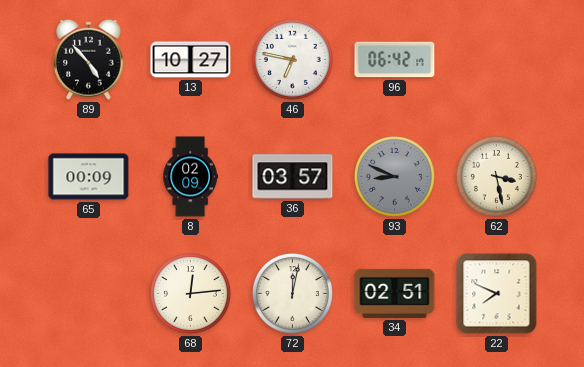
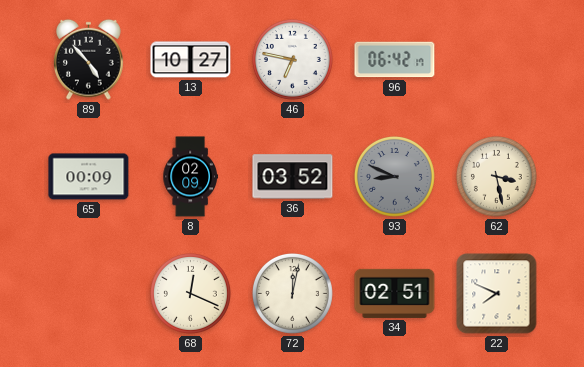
36: 03:57 -> 03:52 (293, 177)
68: 12:14 -> 12:19 (190, 293)
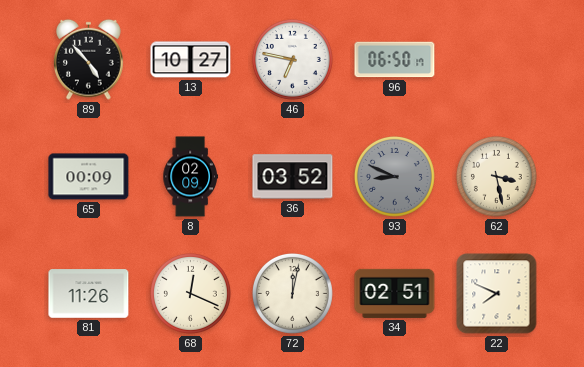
96: 06:42 -> 06:50 (395, 60)
81: none -> 11:26 (89, 294)
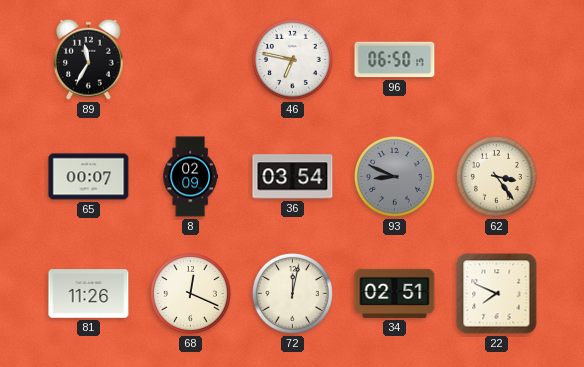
89: 4:53 -> 11:35 (89, 59)
13: 10:27 -> none (191, 60)
65: 00:09 -> 00:07 (89, 177)
36: 03:52 -> 03:54 (293, 177)
62: 3:28 -> 3:24 (496, 176)
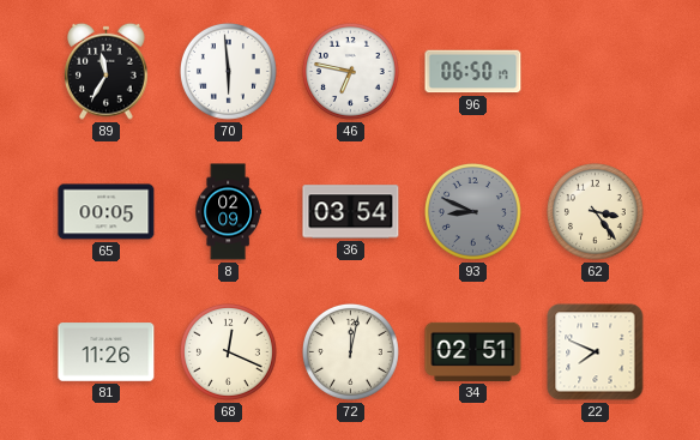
70: none -> 5:59 (228, 71)
65: 00:07 -> 00:05 (107, 212)
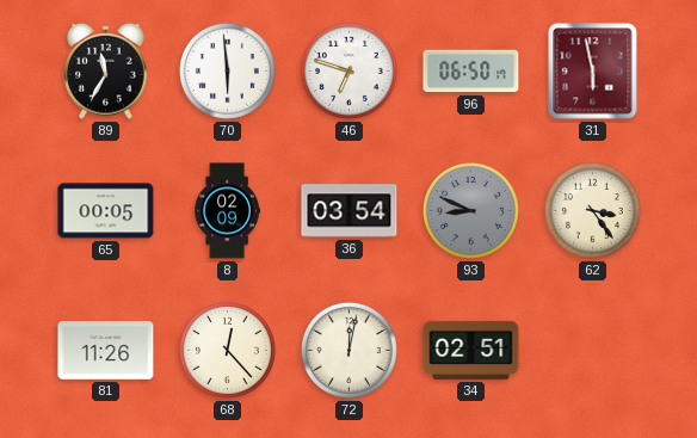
46: 6:47 -> 6:48 (348, 70)
31: none -> 5:58 (593, 72)
68: 12:19 -> 12:23 (227, 350)
22: 7:49 -> none (596, 352)
